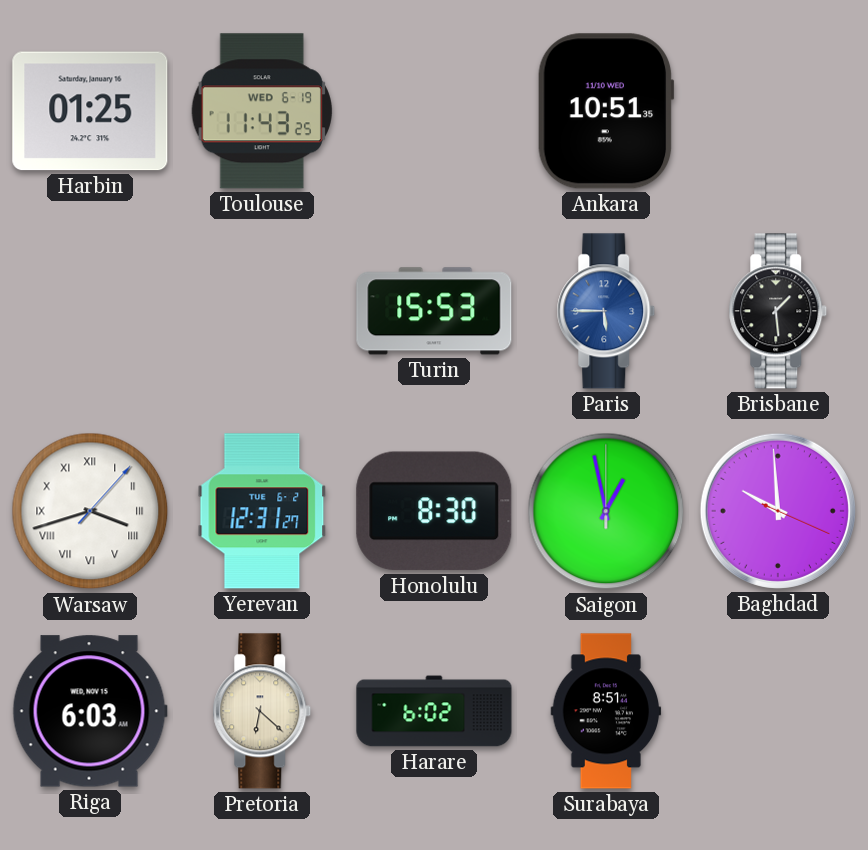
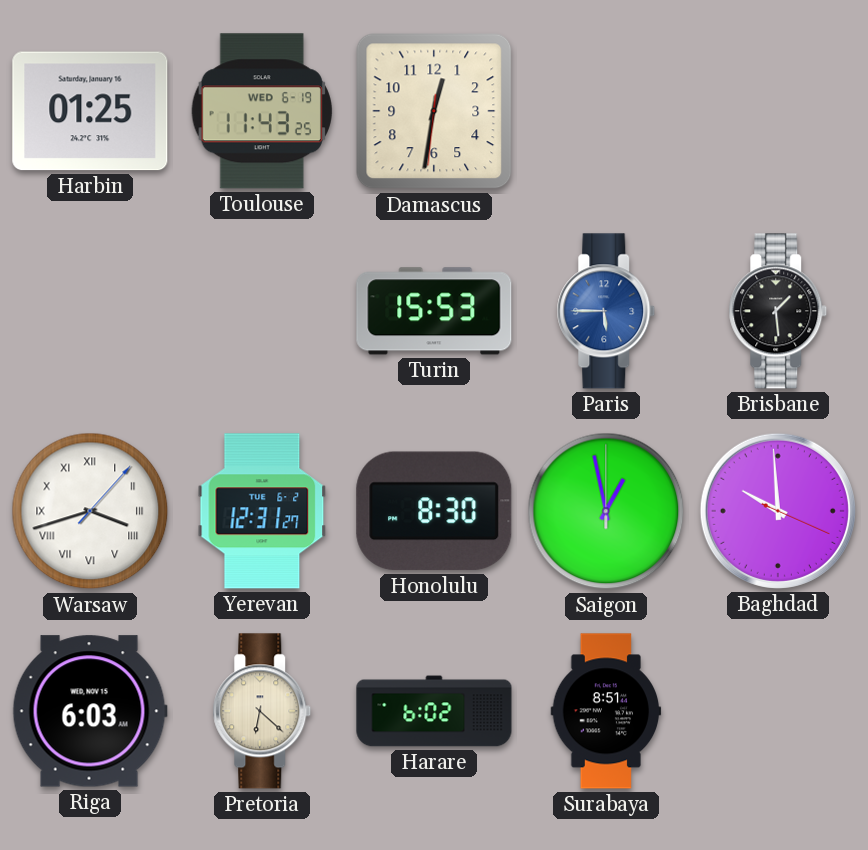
Damascus: none -> 12:31 (434, 111)
Ankara: 10:51 -> none (606, 111)
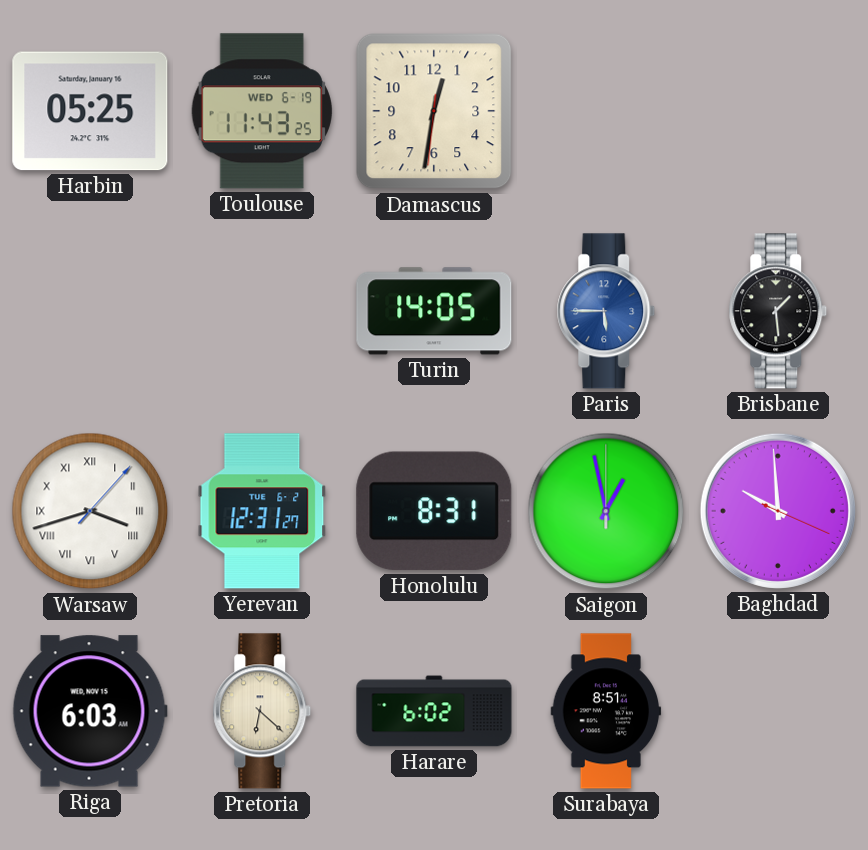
Harbin: 01:25 -> 05:25 (90, 111)
Turin: 15:53 -> 14:05 (434, 311)
Honolulu: 8:30 -> 8:31 (434, 511)
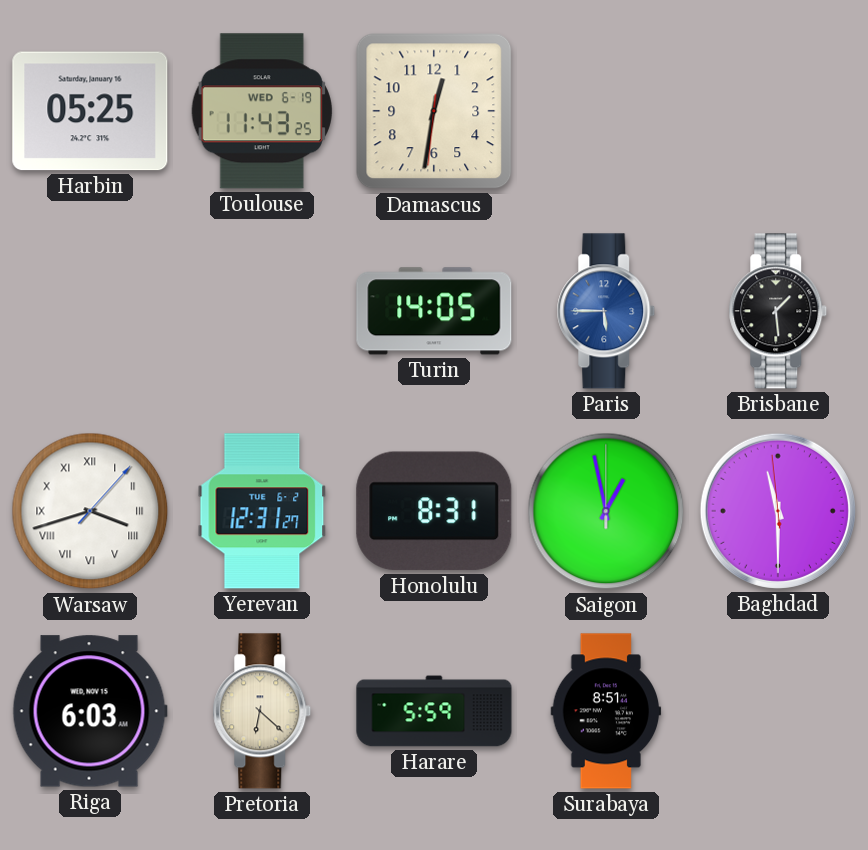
Baghdad: 9:59 -> 11:29 (778, 511)
Harare: 6:02 -> 5:59 (434, 711)
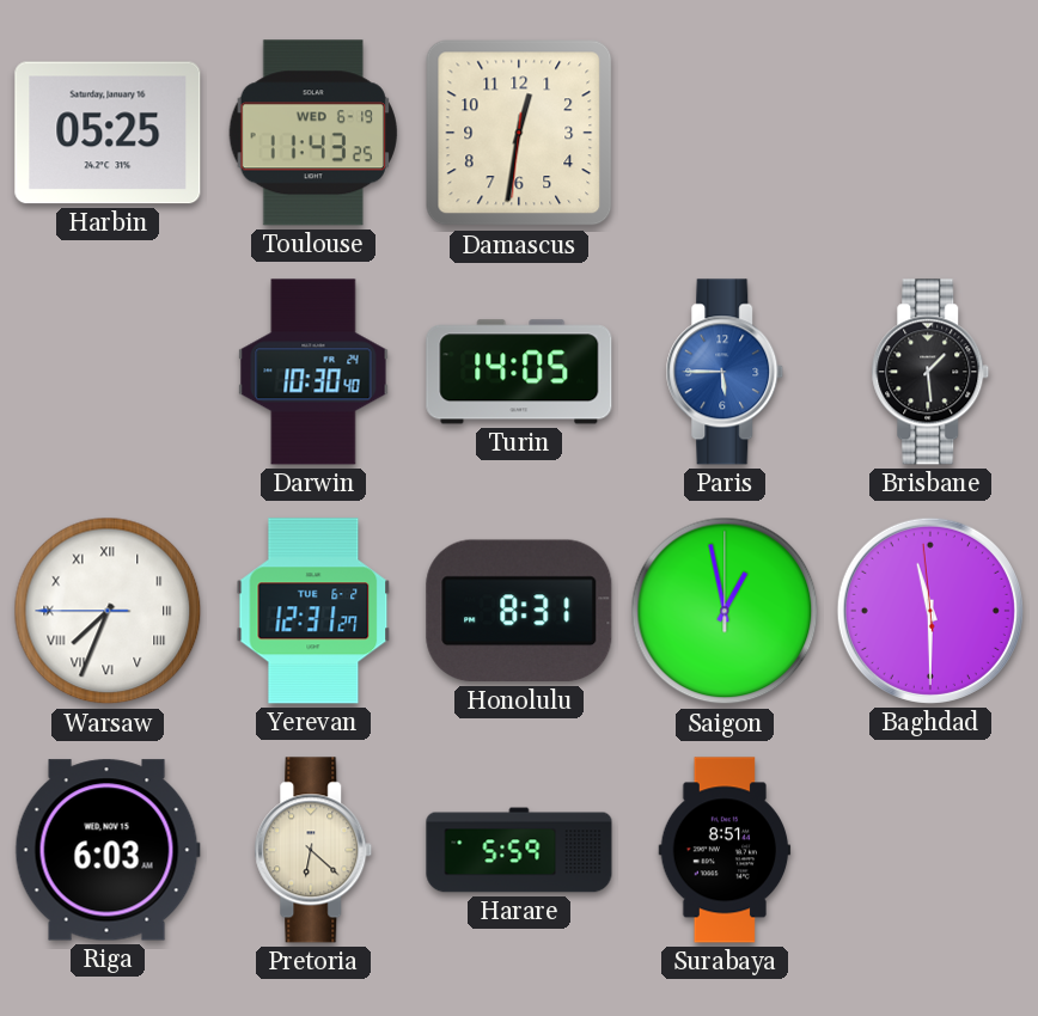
Darwin: none -> 10:30 (313, 372)
Warsaw: 3:42 -> 7:33 (108, 611)
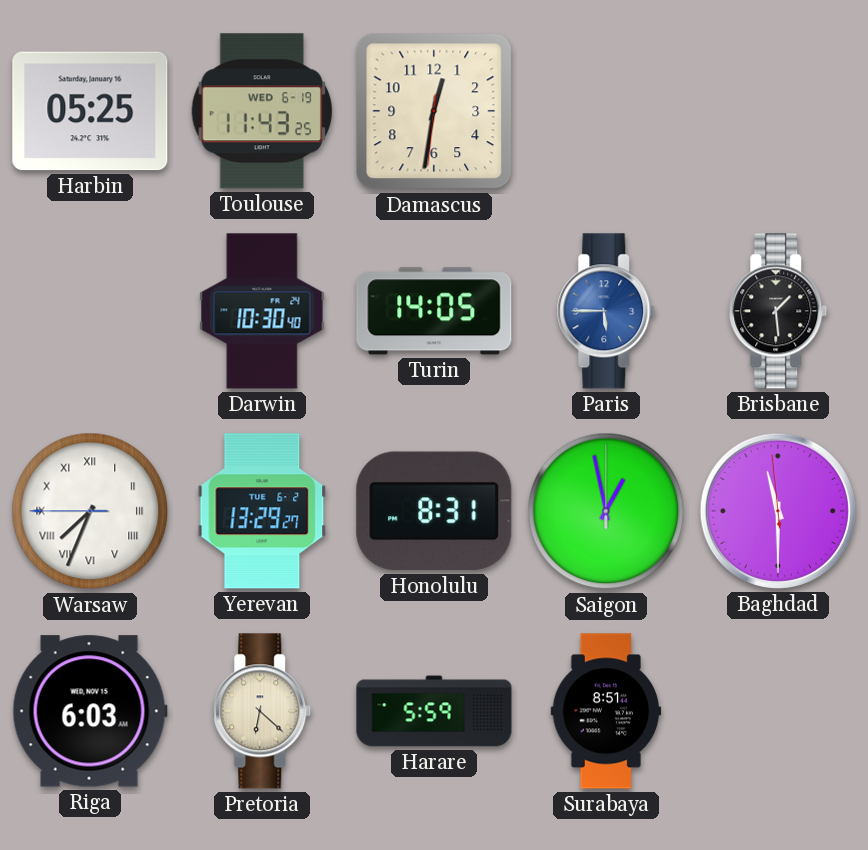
Yerevan: 12:31 -> 13:29 (262, 511)
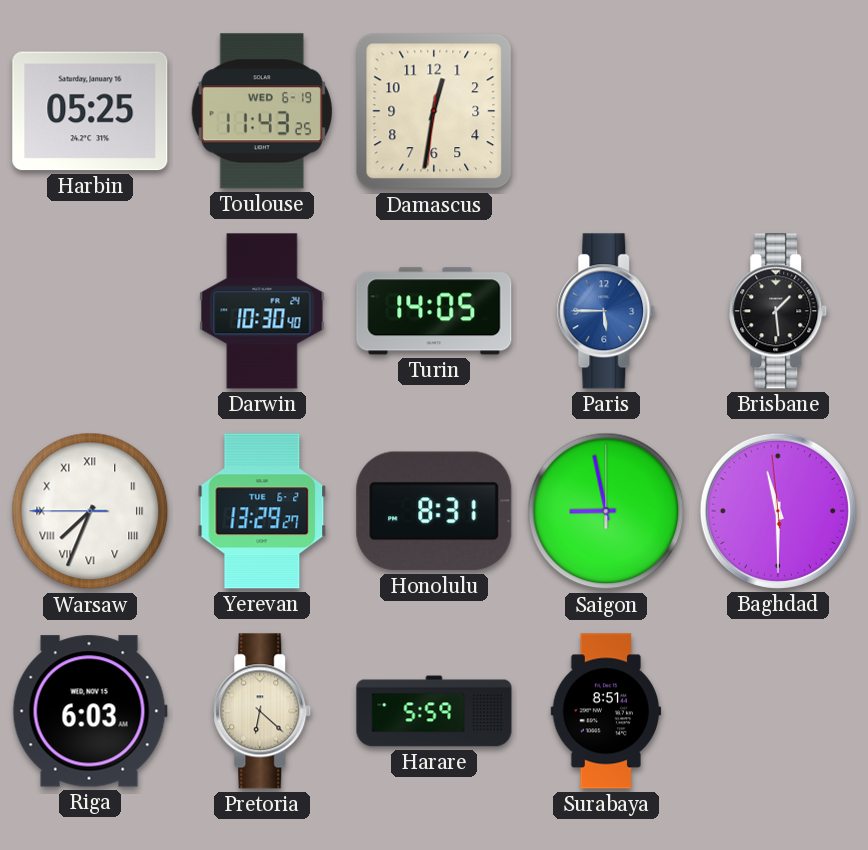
Saigon: 12:58 -> 8:58 (606, 511)
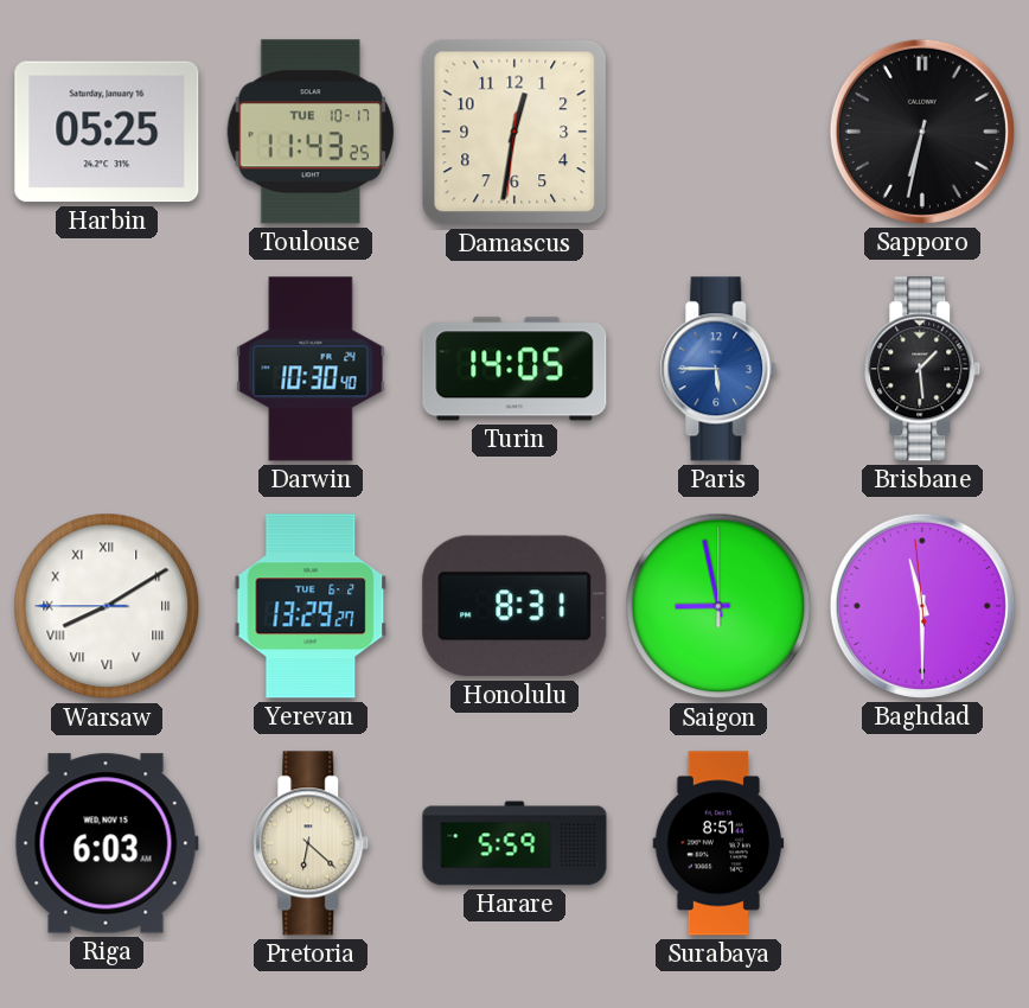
Toulouse date: WED 6-19 -> TUE 10-17 (311, 132)
Sapporo: none -> 6:32 (922, 132)
Warsaw: 7:33 -> 8:09 (107, 606)
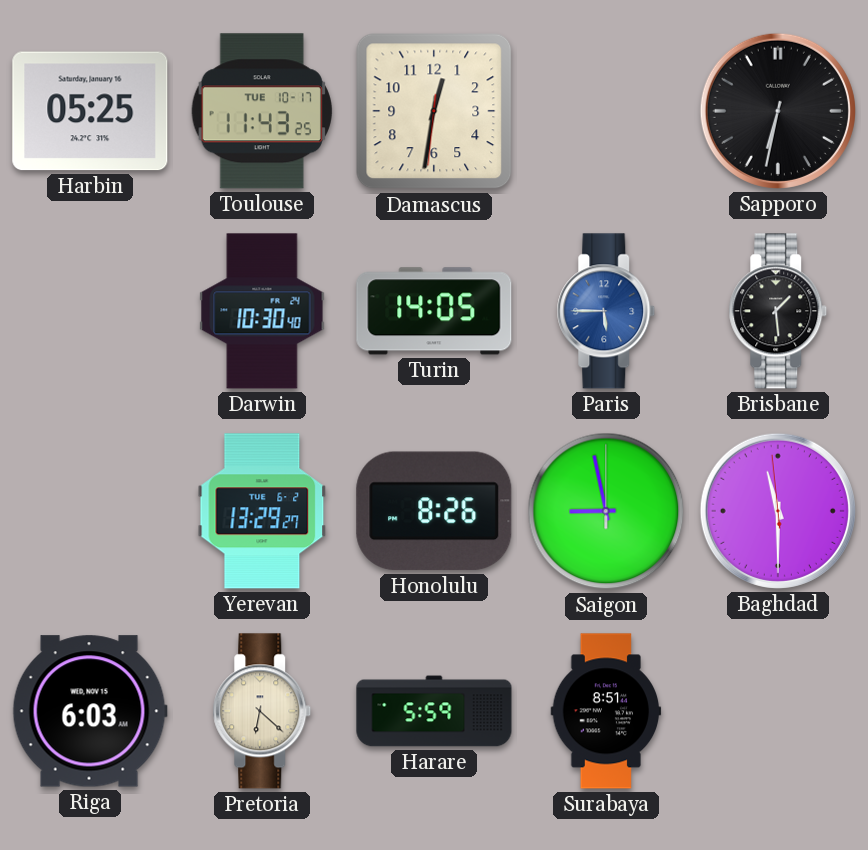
Warsaw: 8:09 -> none (107, 606)
Honolulu: 8:31 -> 8:26 (434, 511)
